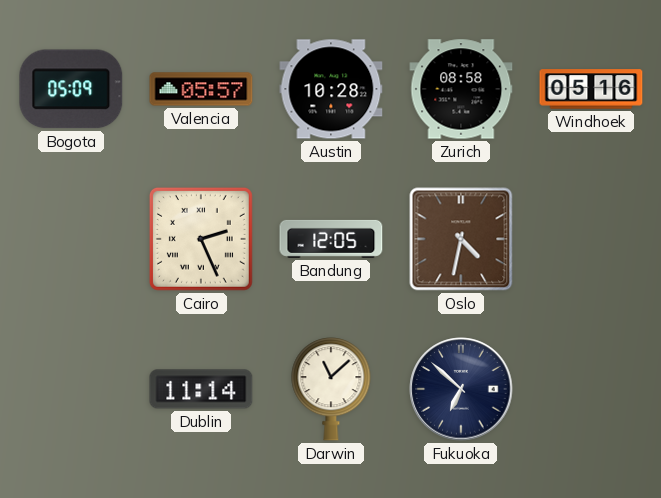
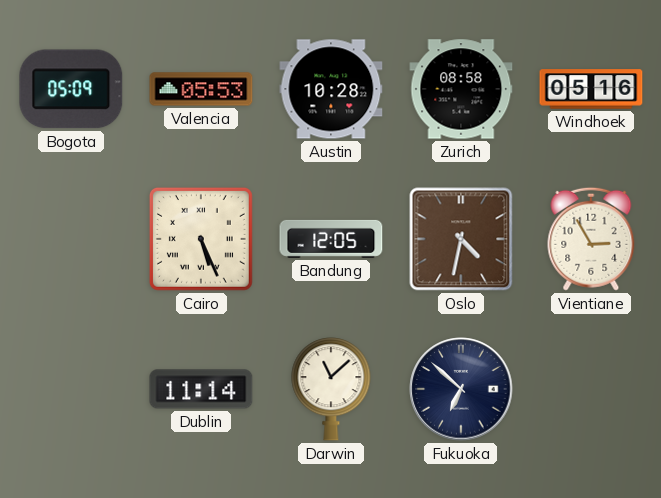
Valencia: 05:57 -> 05:53 (201, 89)
Cairo: 2:26 -> 5:26 (201, 239)
Vientiane: none -> 2:55 (591, 239)
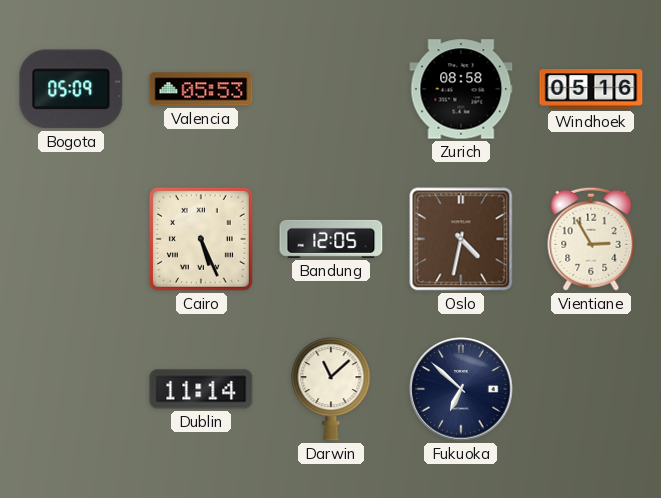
Austin: 10:28 -> none (331, 89)
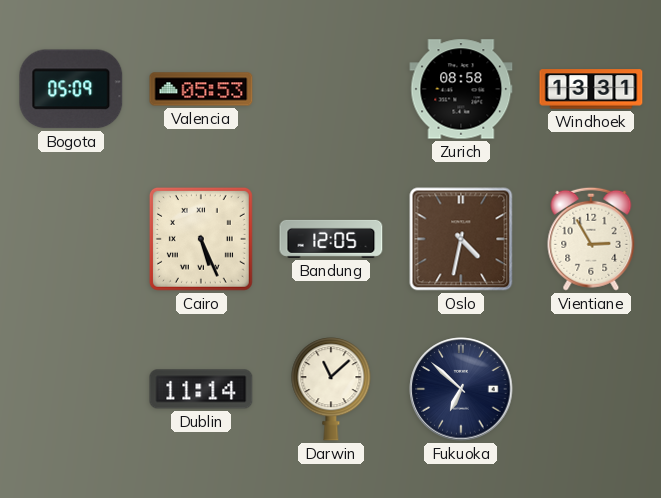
Windhoek: 05:16 -> 13:31 (591, 89)
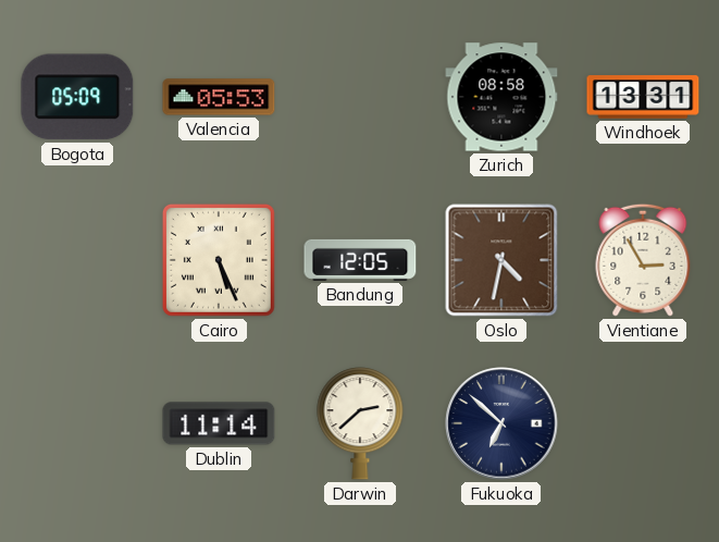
Darwin: 11:08 -> 2:38 (360, 423)
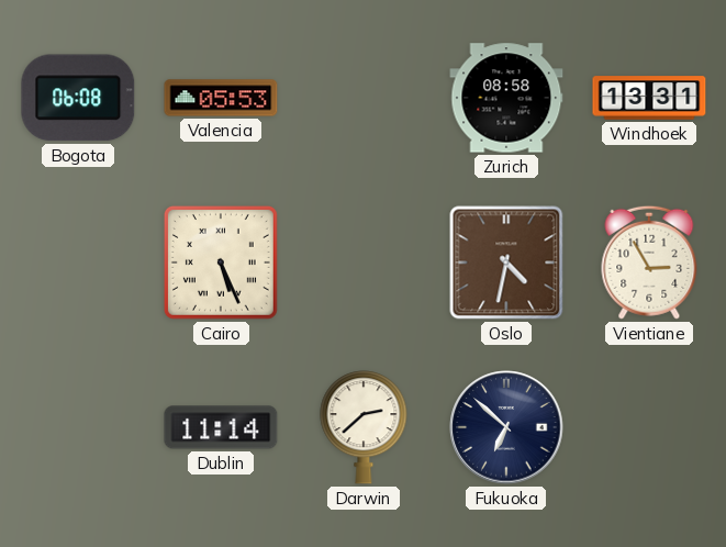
Bogota: 05:09 -> 06:08 (78, 98)
Bandung: 12:05 -> none (360, 260)
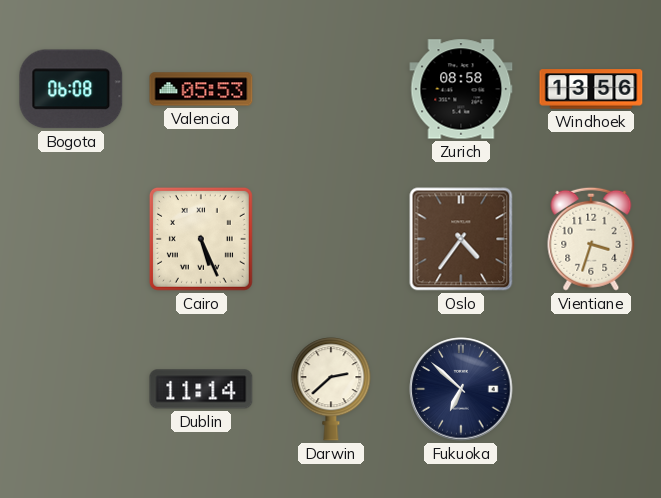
Windhoek: 13:31 -> 13:56 (591, 89)
Oslo: 4:32 -> 4:36 (461, 239)
Vientiane: 2:55 -> 3:33 (591, 239)
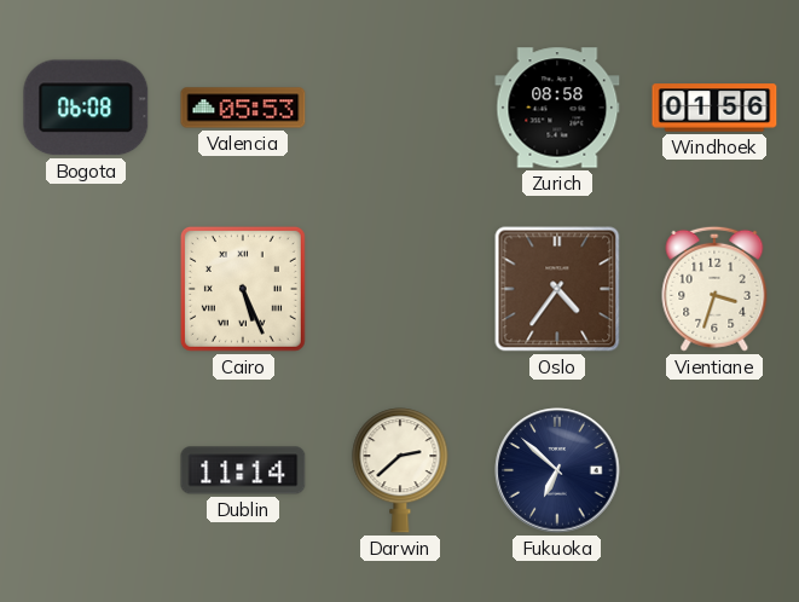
Windhoek: 13:56 -> 01:56 (714, 108)
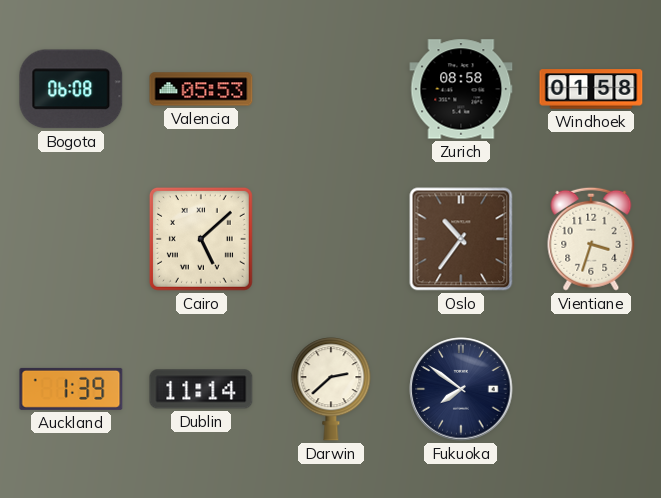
Windhoek: 01:56 -> 01:58 (591, 89)
Cairo: 5:26 -> 5:08 (201, 239)
Oslo: 4:36 -> 10:36 (461, 239)
Auckland: none -> 1:39 (71, 389)
Fukuoka: 6:52 -> 7:51 (461, 389)
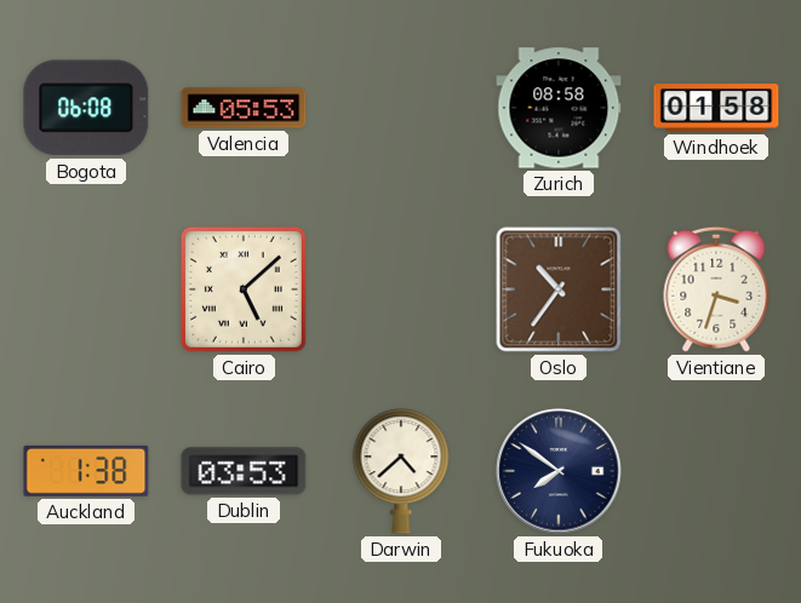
Auckland: 1:39 -> 1:38 (86, 471)
Dublin: 11:14 -> 03:53 (244, 471)
Darwin: 2:38 -> 4:38 (401, 471)
